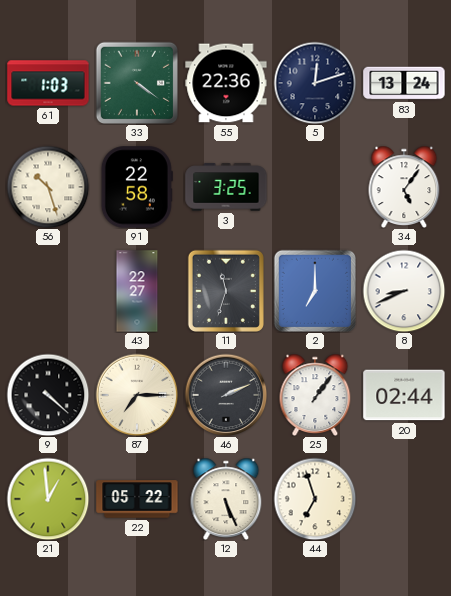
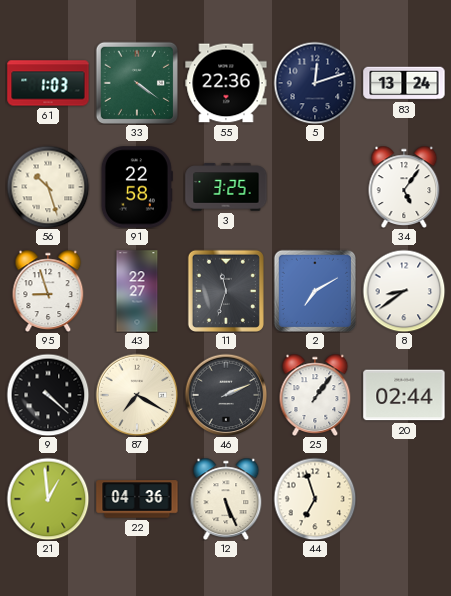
95: none -> 8:57 (48, 291)
2: 7:00 -> 7:10 (314, 290)
8: 8:41 -> 8:39 (404, 291)
87: 7:15 -> 7:20 (137, 395)
22: 05:22 -> 04:36 (137, 499)
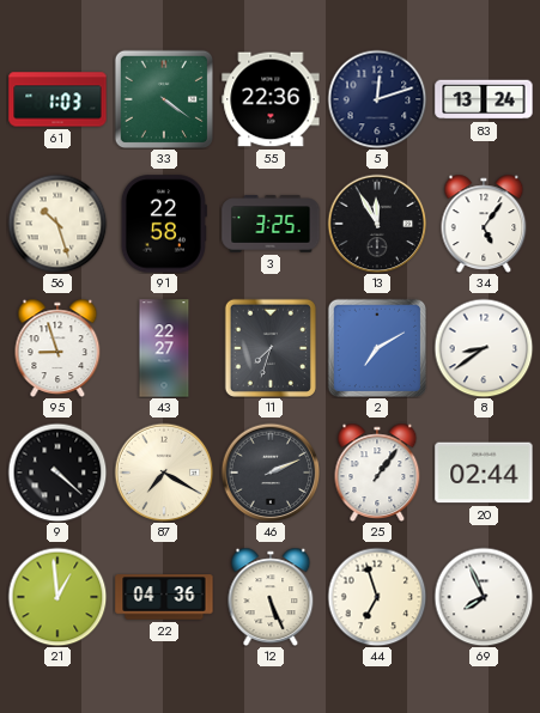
13: none -> 11:55 (377, 224)
11: 11:33 -> 7:33 (271, 348)
69: none -> 7:56 (484, 597)
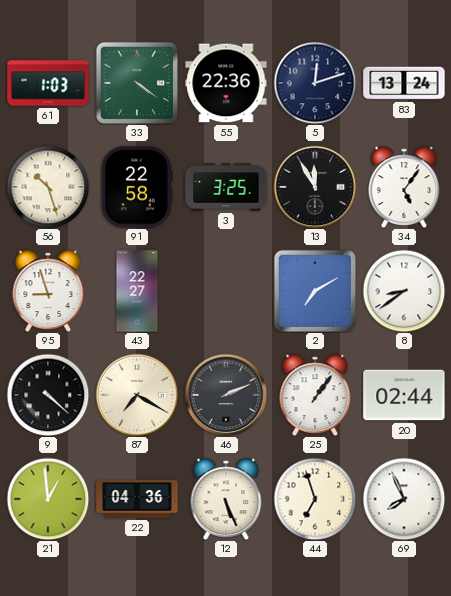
11: 7:33 -> none (271, 348)
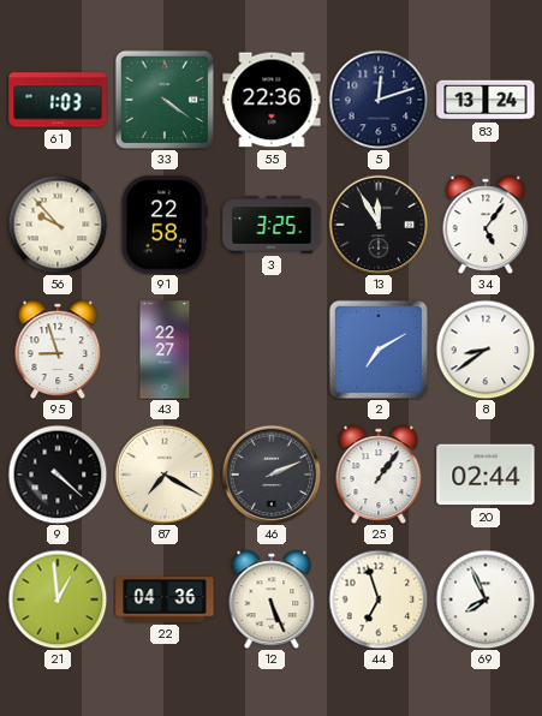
56: 10:27 -> 9:53 (58, 225)
